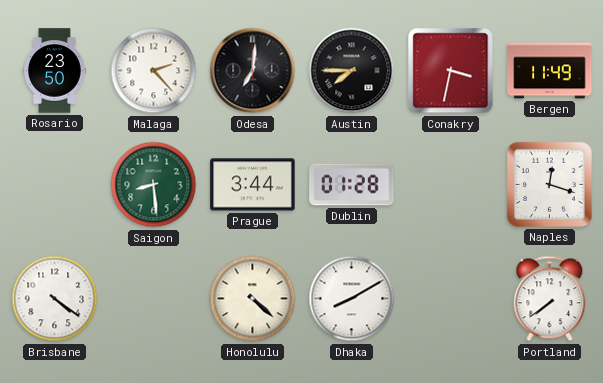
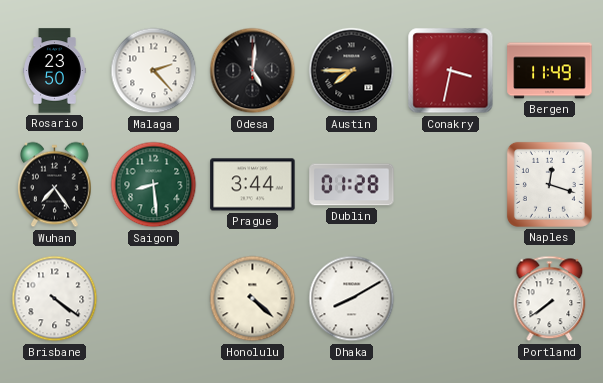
Odesa: 7:01 -> 5:01 (253, 71)
Wuhan: none -> 7:24 (55, 185)
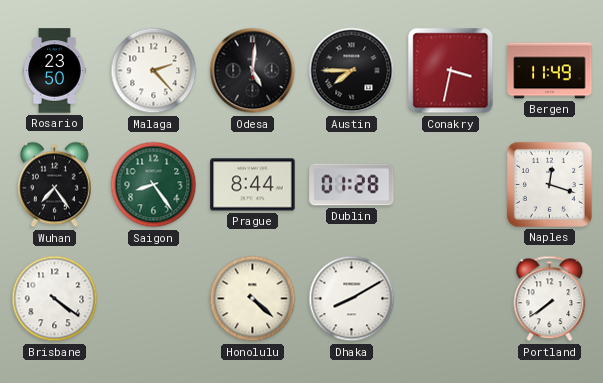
Saigon: 8:29 -> 8:24 (154, 185)
Prague: 3:44 -> 8:44 (253, 185)
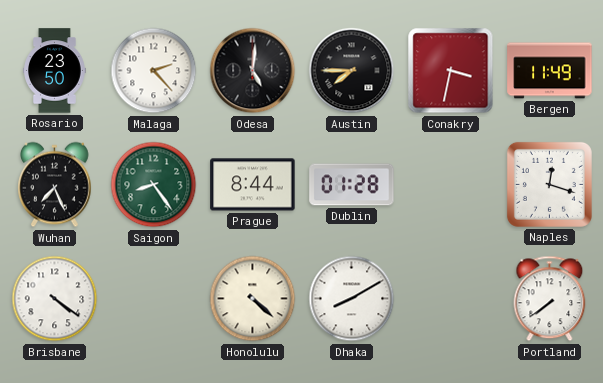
Wuhan: 7:24 -> 7:26 (55, 185)
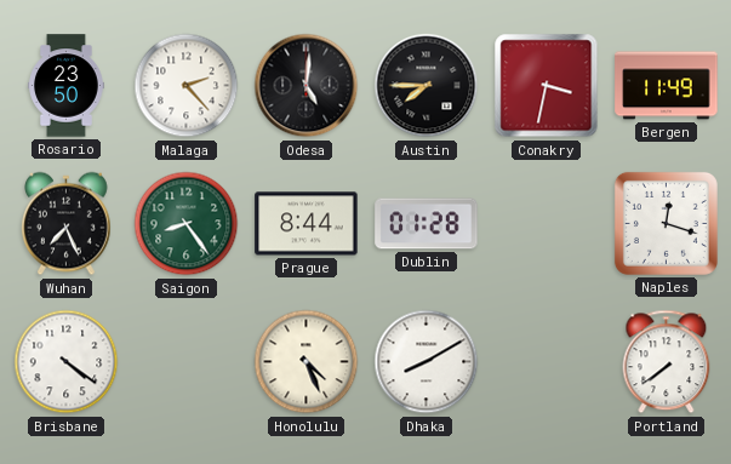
Honolulu: 4:22 -> 4:26 (307, 362)
